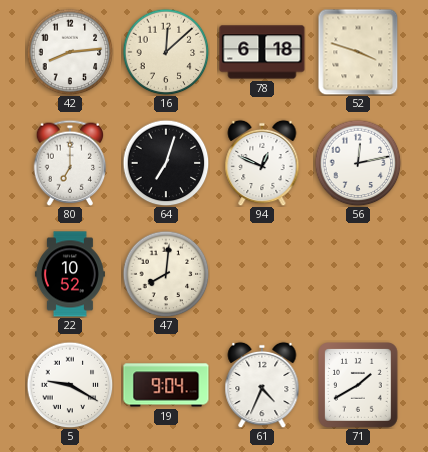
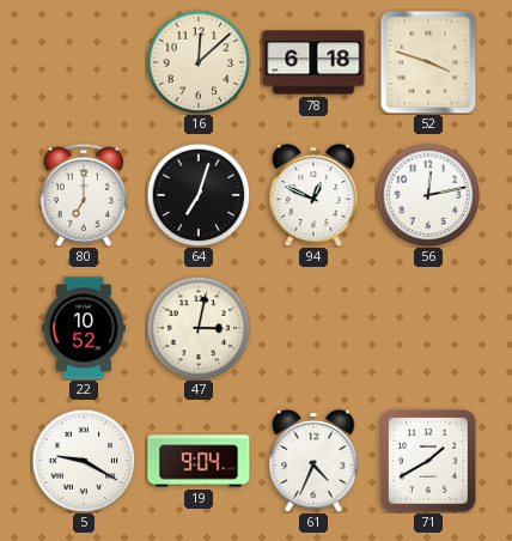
42: 8:14 -> none (70, 52)
47: 8:01 -> 3:02 (199, 328)
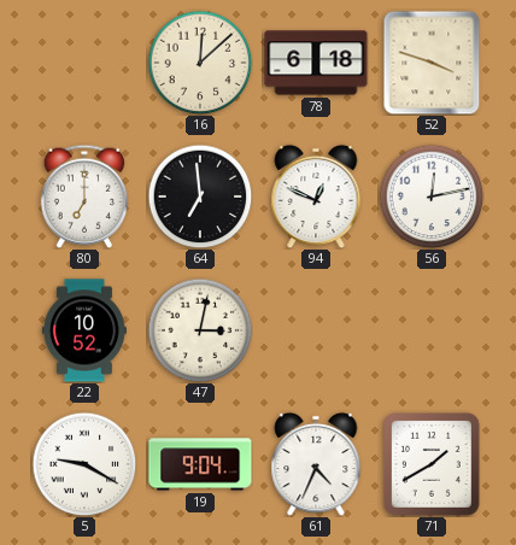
64: 7:03 -> 6:59 (200, 197)
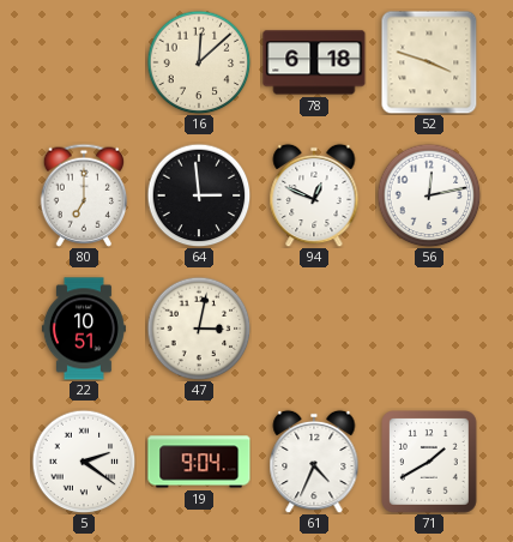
64: 6:59 -> 2:59 (199, 195)
22: 10:52 -> 10:51 (84, 329)
5: 9:20 -> 2:21 (84, 462)
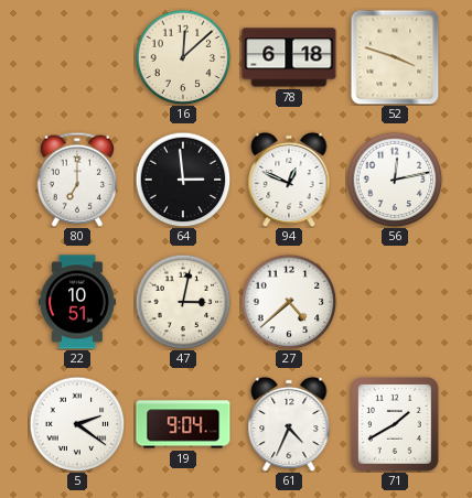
27: none -> 4:38 (289, 302)
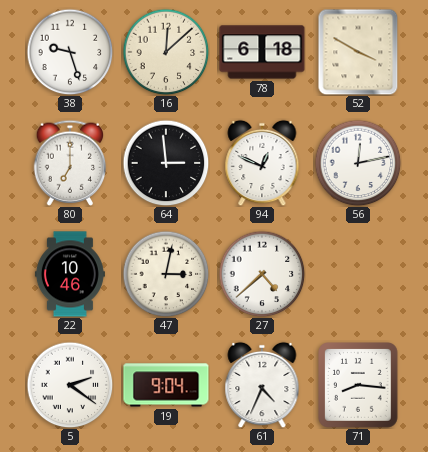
38: none -> 9:27 (70, 52)
52: 3:48 -> 3:50 (358, 52)
22: 10:51 -> 10:46 (70, 274)
71: 1:40 -> 8:16 (359, 386)
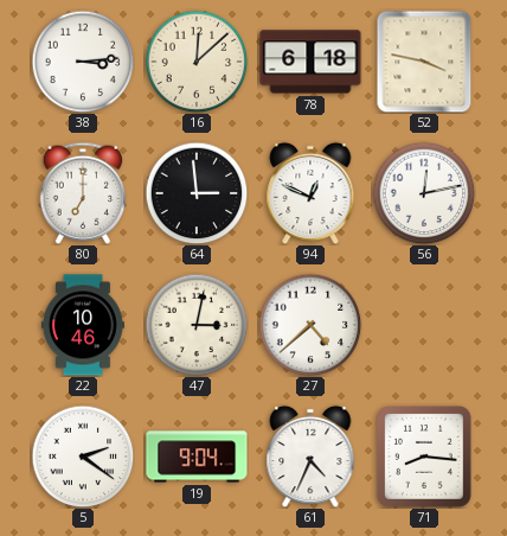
38: 9:27 -> 3:14 (83, 62)
52: 3:50 -> 3:47 (424, 62)
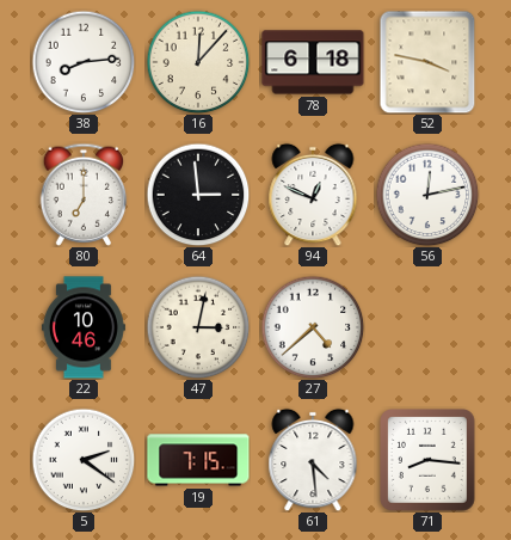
38: 3:14 -> 8:14 (84, 62)
16: 12:08 -> 12:07 (198, 62)
19: 9:04 -> 7:15 (198, 460)
61: 4:34 -> 4:29 (313, 460)
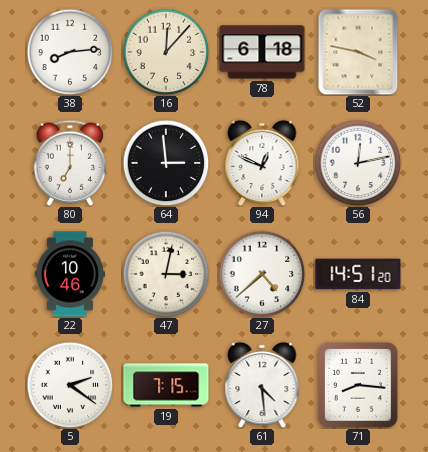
84: none -> 14:51 (358, 274)
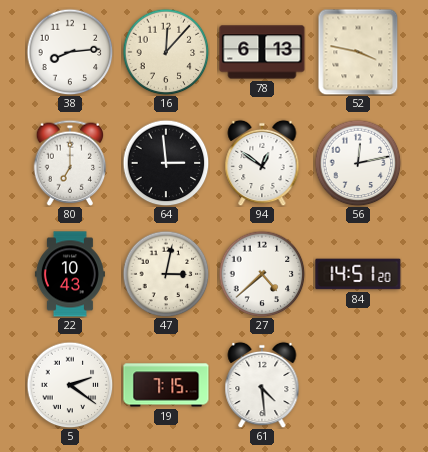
78: 6:18 -> 6:13 (262, 52)
94: 12:49 -> 12:51 (262, 163)
22: 10:46 -> 10:43 (70, 274)
71: 8:16 -> none (359, 386)
